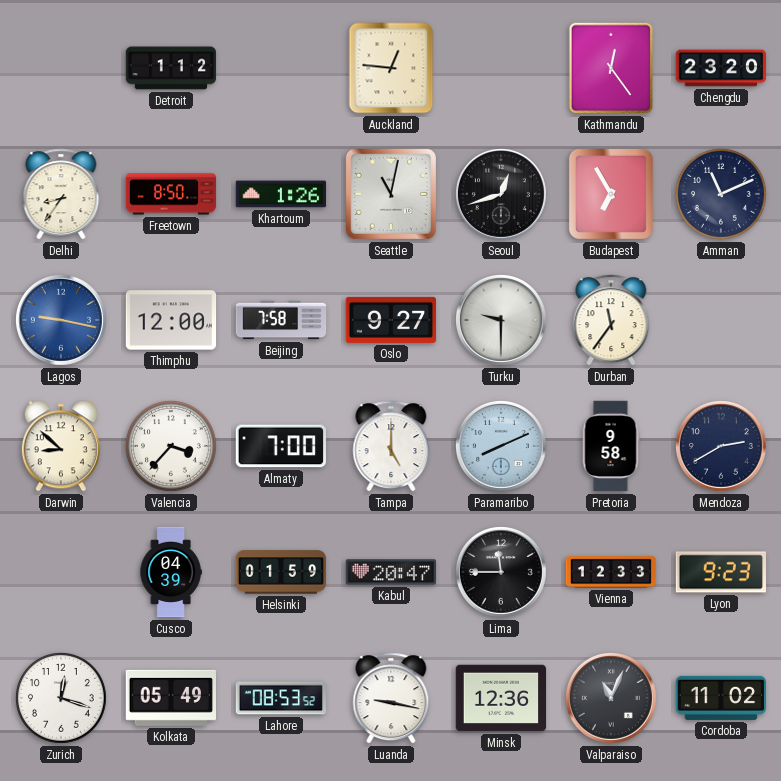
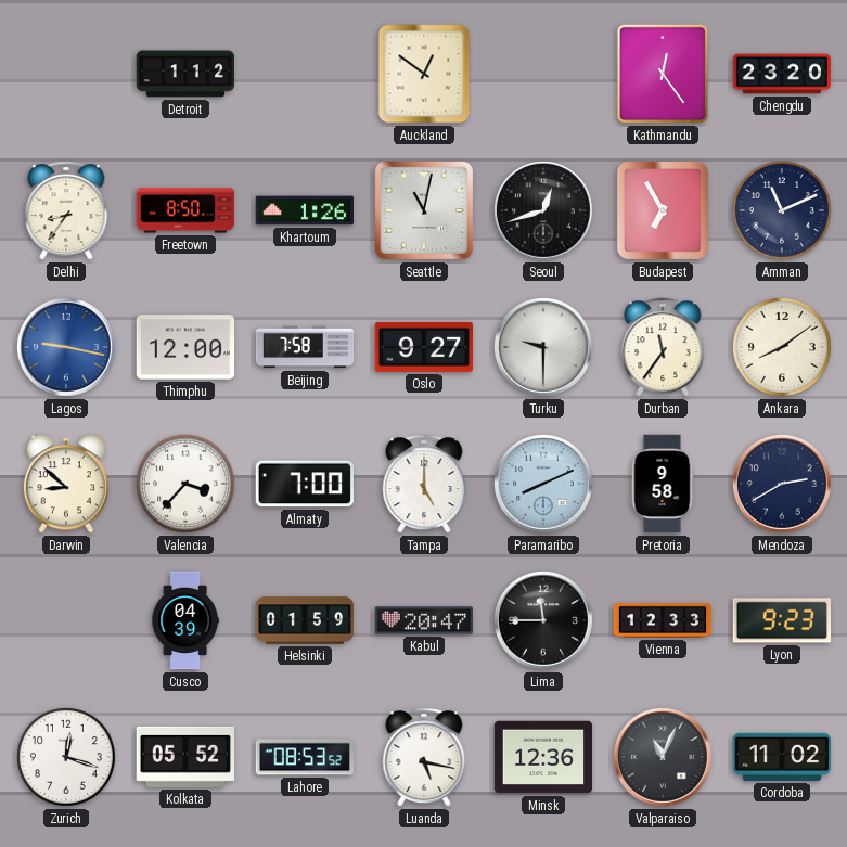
Auckland: 12:46 -> 12:51 (424, 74)
Ankara: none -> 8:09 (782, 347)
Kolkata: 05:49 -> 05:52 (184, 757)
Luanda: 9:17 -> 5:17 (424, 757)
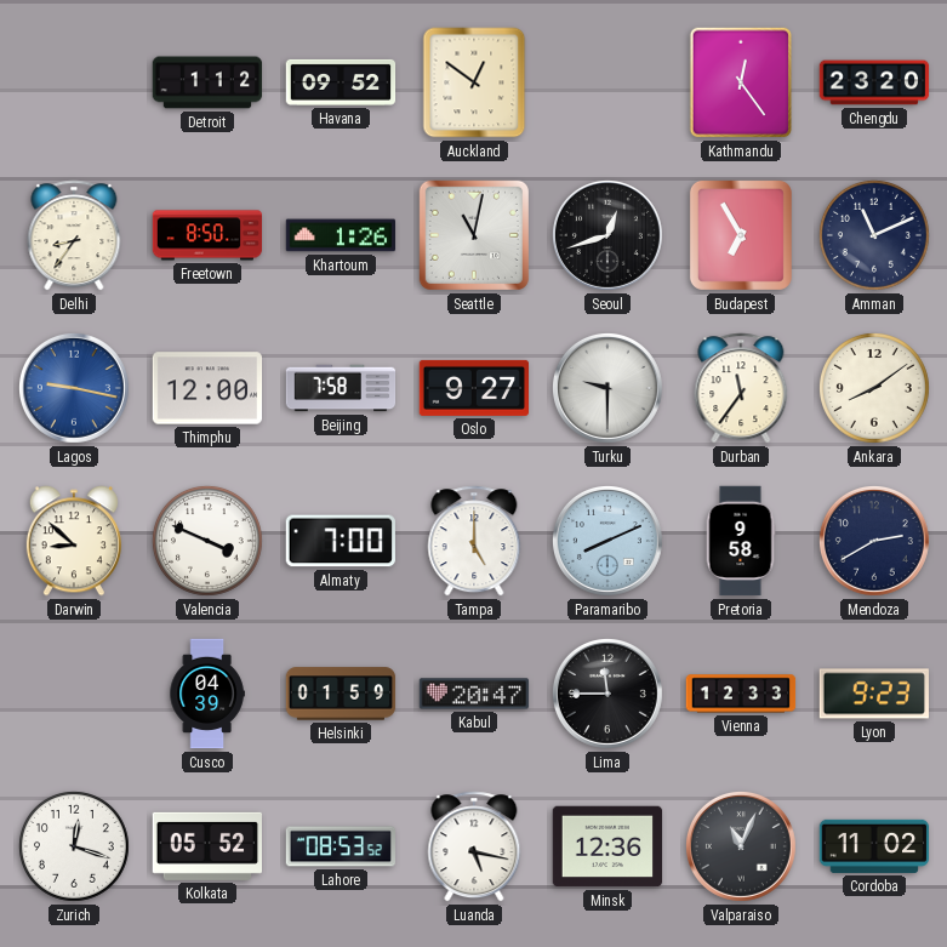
Havana: none -> 09:52 (341, 82)
Valencia: 3:37 -> 3:49 (207, 541)
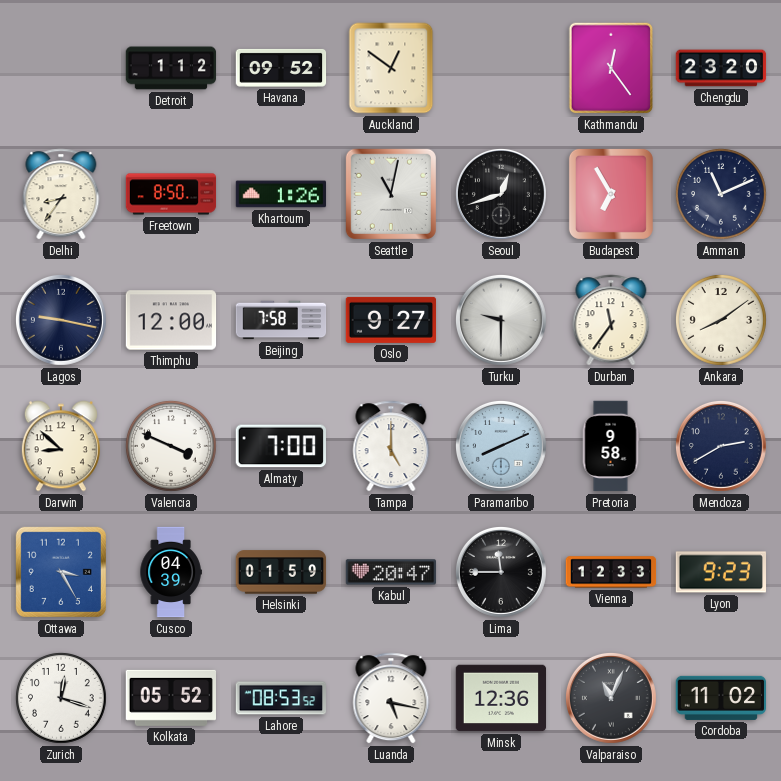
Lagos dial: blue -> navy (61, 320)
Ottawa: none -> 3:25 (61, 572)
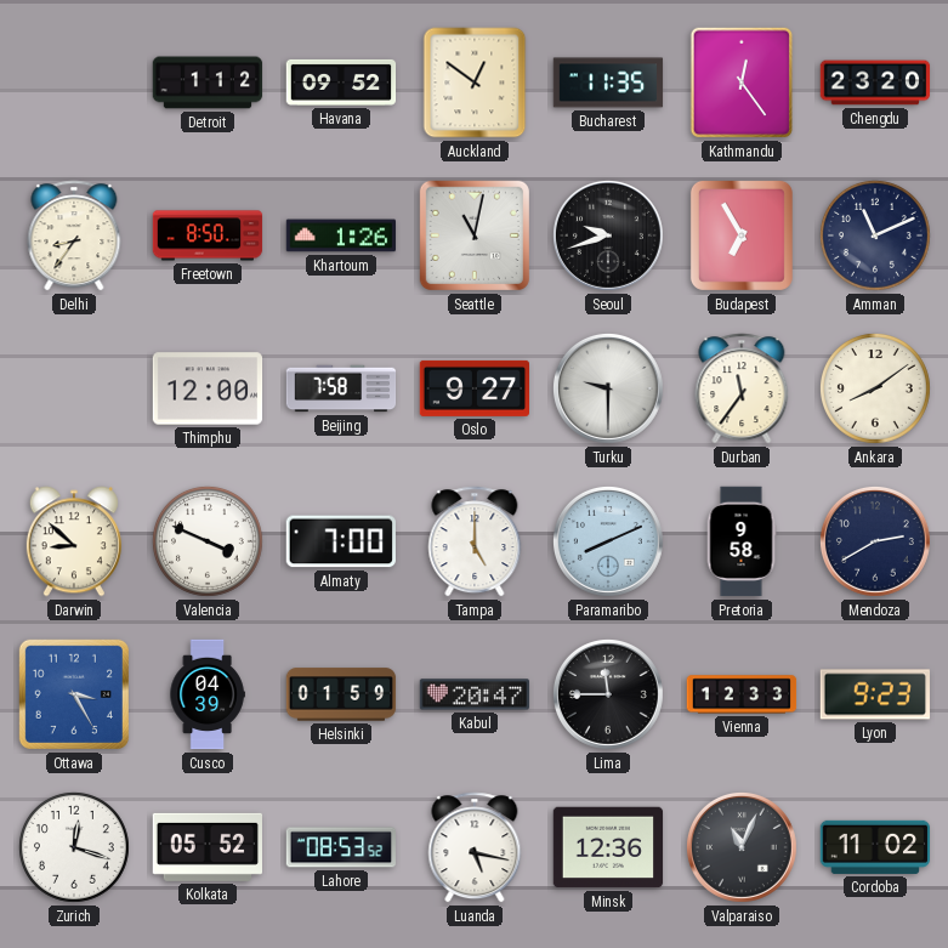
Bucharest: none -> 11:35 (608, 83)
Seoul: 12:42 -> 9:42 (608, 235)
Lagos: 9:17 -> none (61, 320)
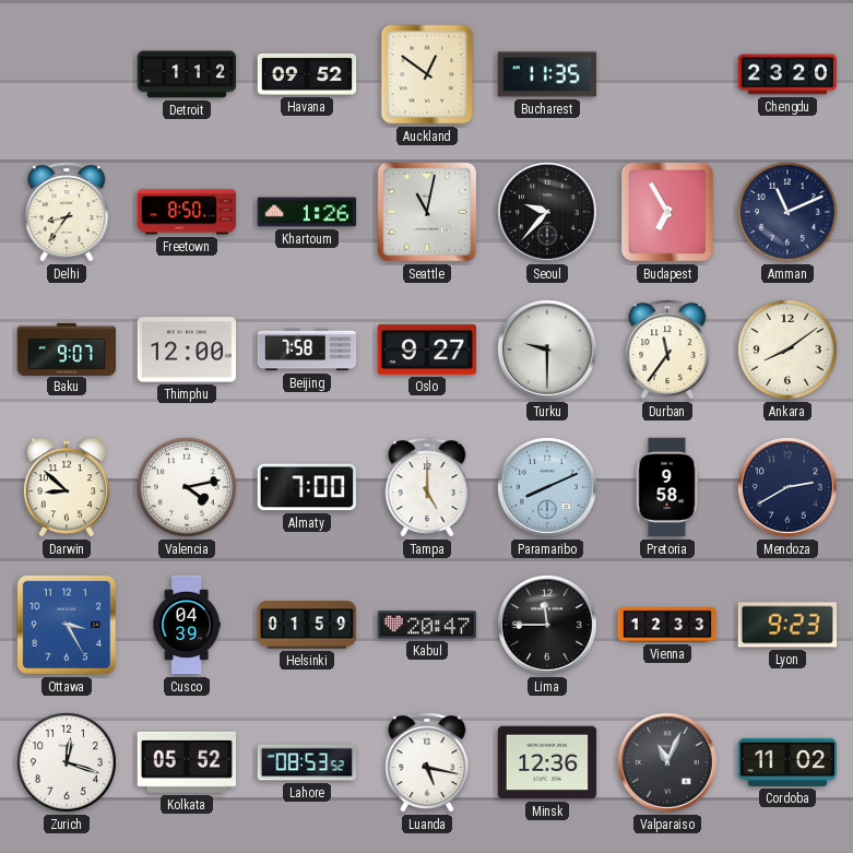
Kathmandu: 12:24 -> none (742, 83)
Seoul: 9:42 -> 9:37 (547, 212)
Baku: none -> 9:07 (67, 348)
Valencia: 3:49 -> 4:13 (187, 487)
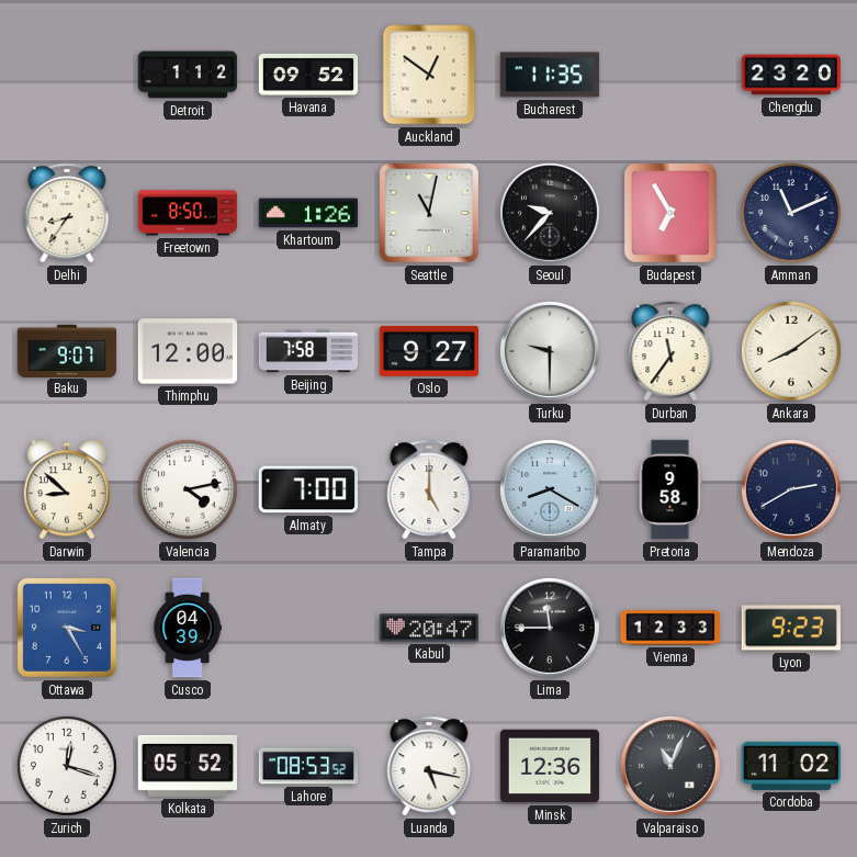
Paramaribo: 8:11 -> 8:20 (550, 489)
Helsinki: 01:59 -> none (307, 625)
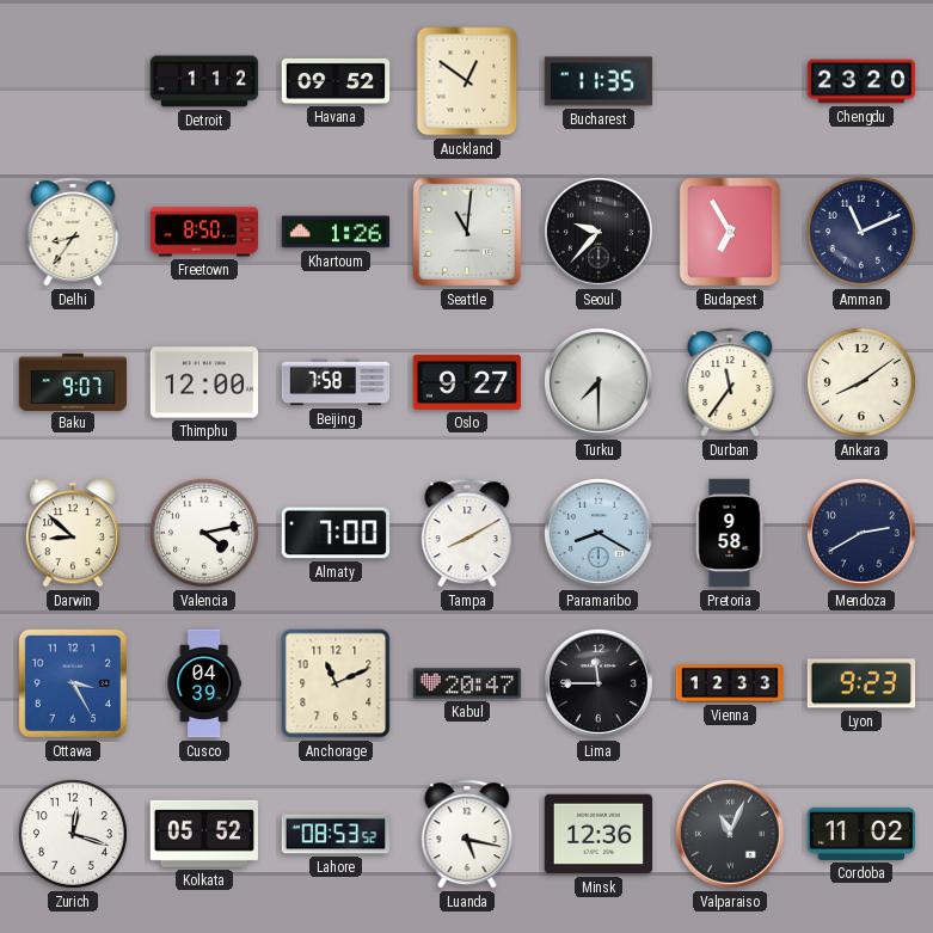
Seattle: 11:02 -> 11:01 (467, 232)
Turku: 9:30 -> 7:30 (599, 382)
Tampa: 5:00 -> 8:10 (467, 533)
Anchorage: none -> 11:11 (336, 683)
